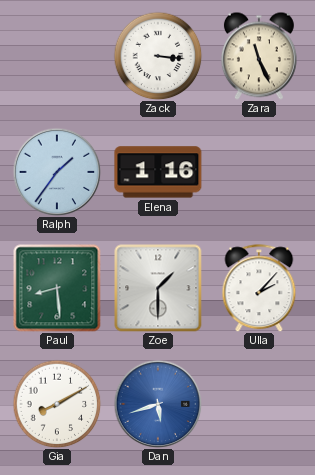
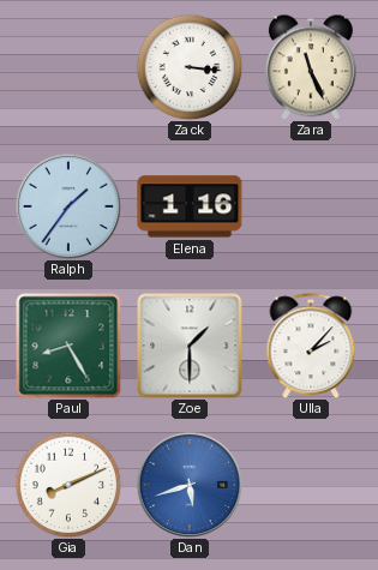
Paul: 8:29 -> 8:25 (68, 346)
Gia: 8:10 -> 8:11 (68, 485)
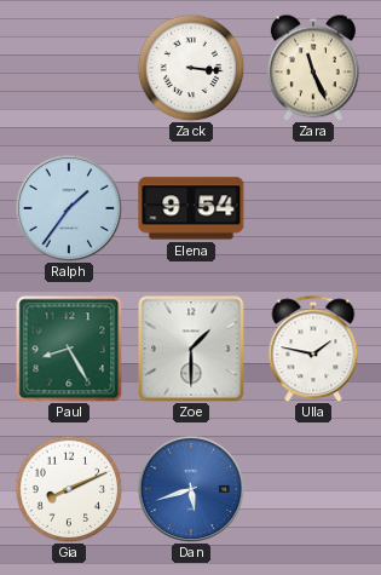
Elena: 1:16 -> 9:54 (191, 208)
Ulla: 2:07 -> 1:47 (313, 349)
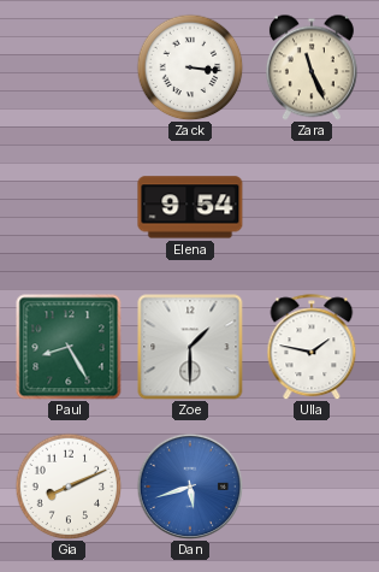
Ralph: 1:36 -> none (69, 208)
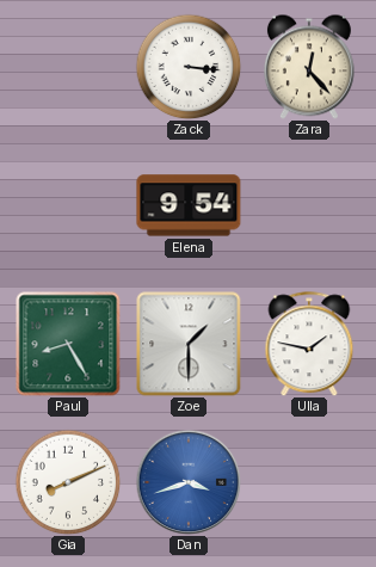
Zara: 11:26 -> 12:23 (309, 67)
Dan: 5:42 -> 3:42 (189, 482)
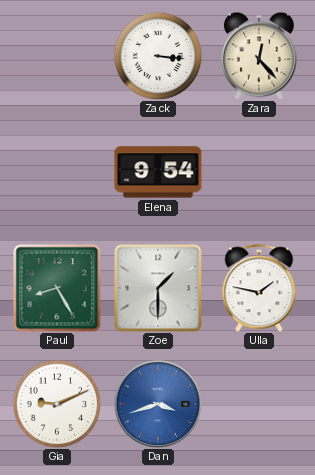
Gia: 8:11 -> 9:11 (57, 404)
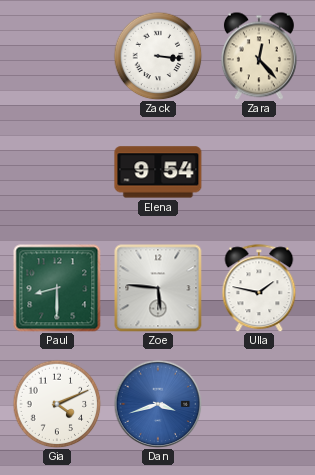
Paul: 8:25 -> 8:30 (57, 288)
Zoe: 1:30 -> 5:46 (158, 288)
Gia: 9:11 -> 4:11 (57, 404)
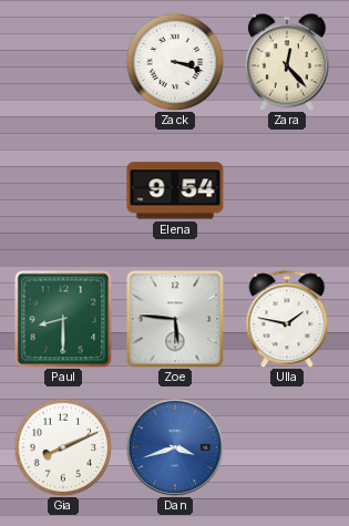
Zack: 3:16 -> 3:18 (175, 62)
Gia: 4:11 -> 8:11 (63, 447)
